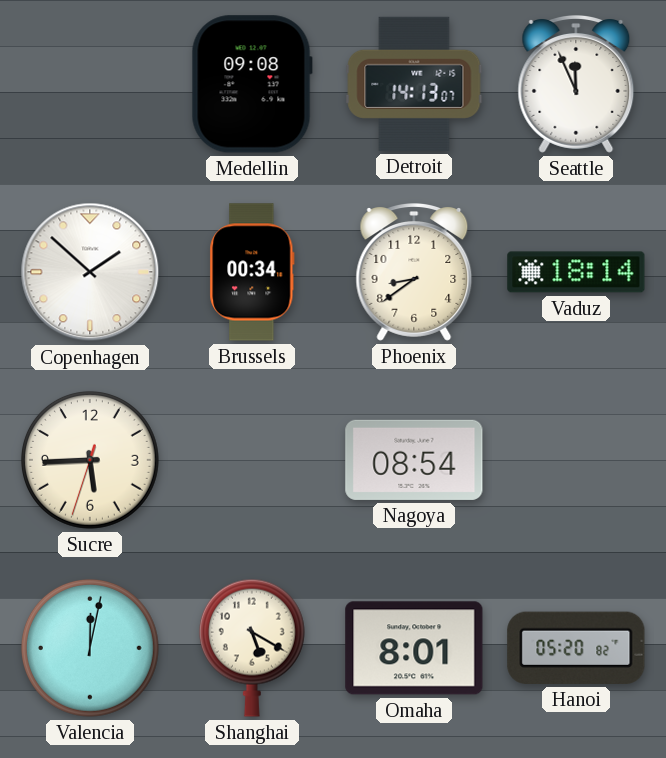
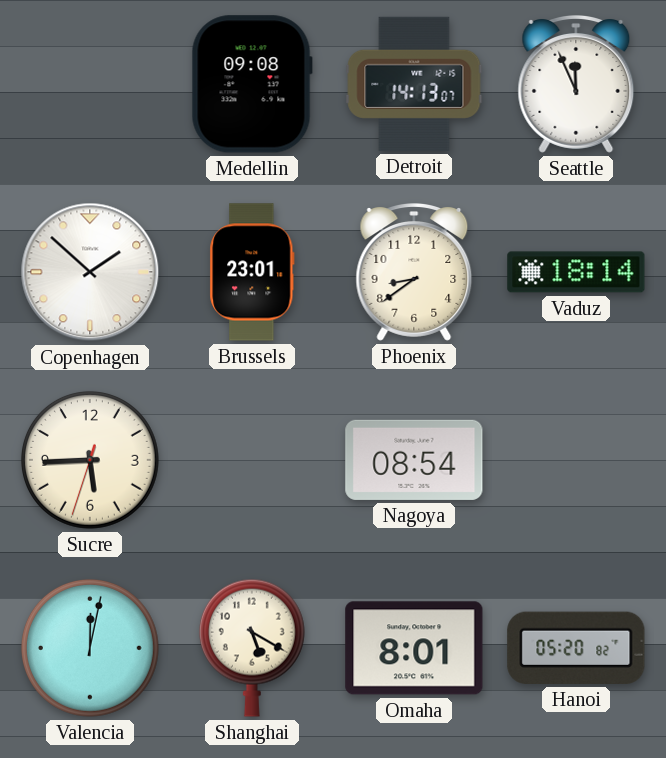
Brussels: 00:34 -> 23:01 (252, 272)
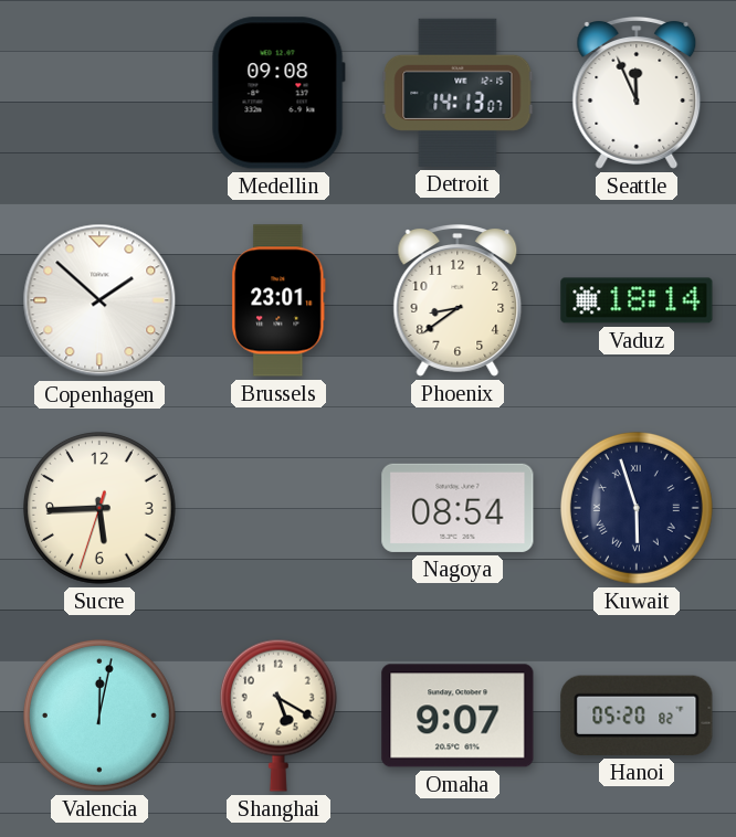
Kuwait: none -> 5:57 (637, 508)
Omaha: 8:01 -> 9:07 (458, 716)
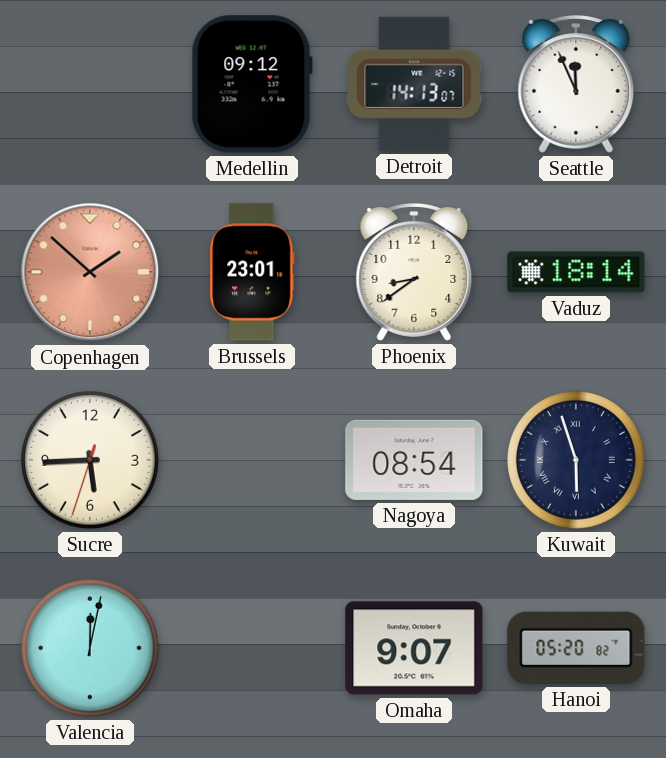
Medellin: 09:08 -> 09:12 (252, 84)
Copenhagen dial: white -> salmon (90, 272)
Shanghai: 5:20 -> none (278, 716)
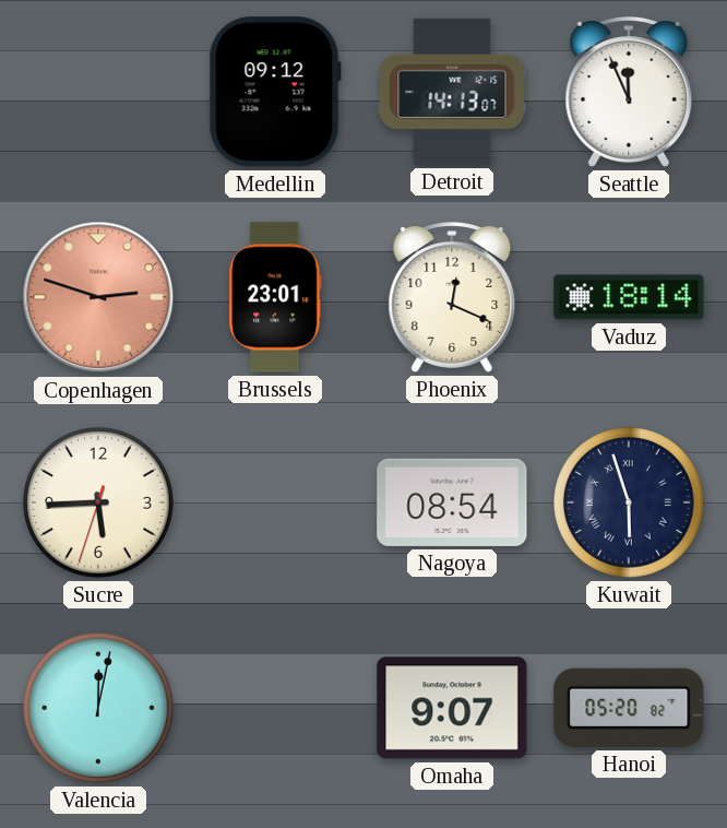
Copenhagen: 1:52 -> 2:48 (98, 297)
Phoenix: 8:39 -> 12:19 (452, 298)
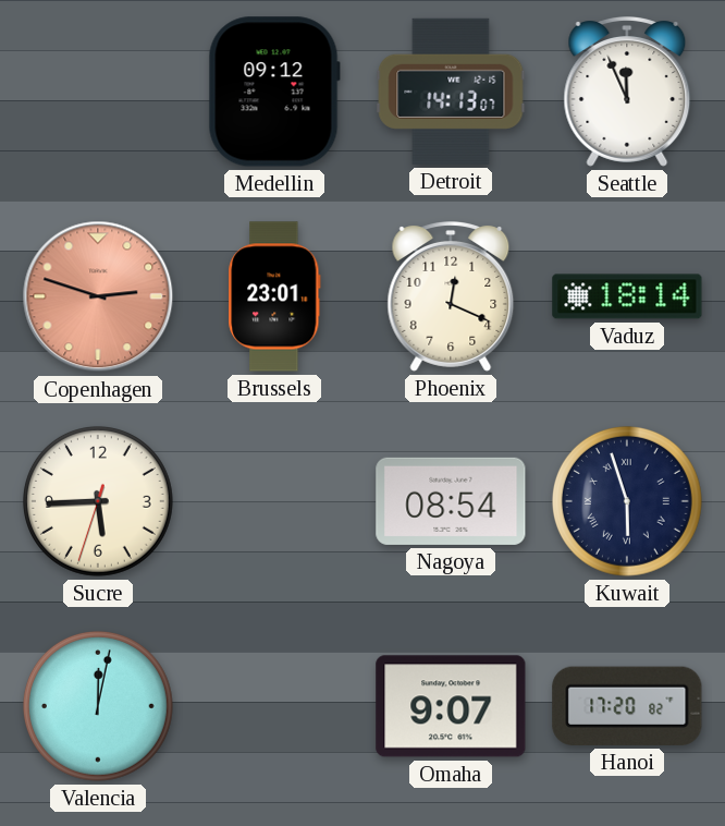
Hanoi: 05:20 -> 17:20 (627, 706)
